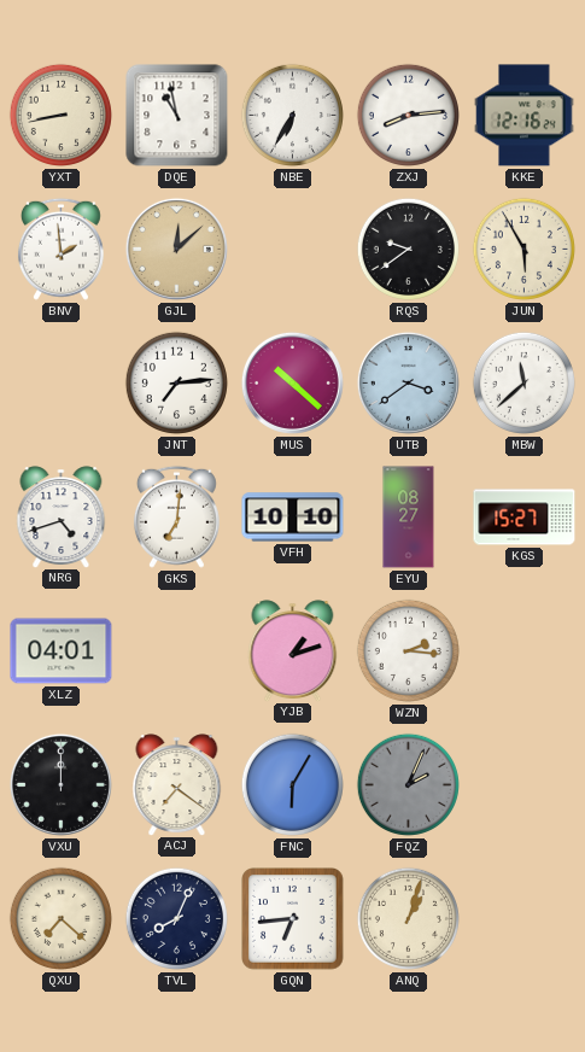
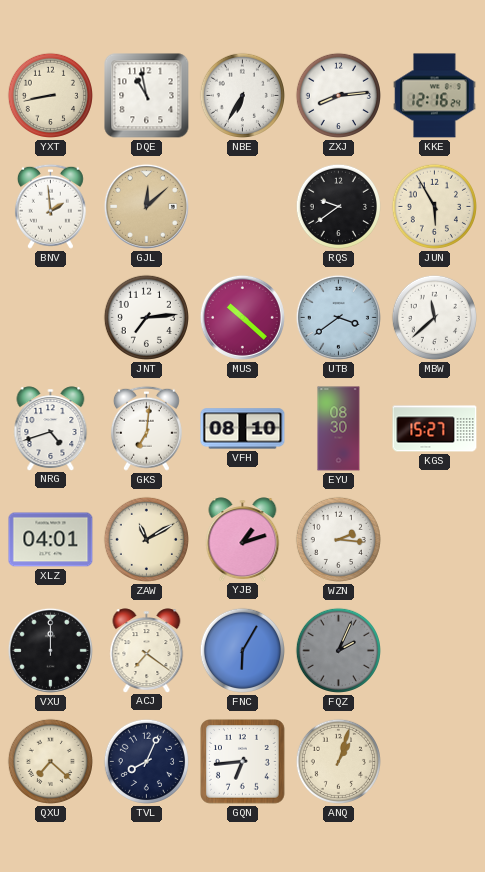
VFH: 10:10 -> 08:10 (243, 429)
EYU: 08:27 -> 08:30 (339, 429)
ZAW: none -> 11:10 (146, 539)
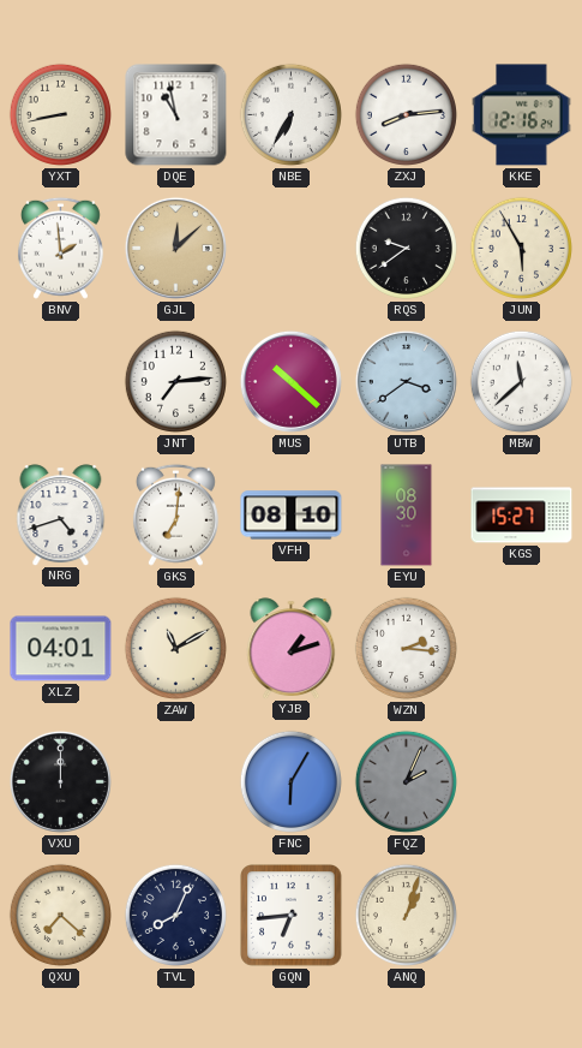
ACJ: 7:21 -> none (147, 650)
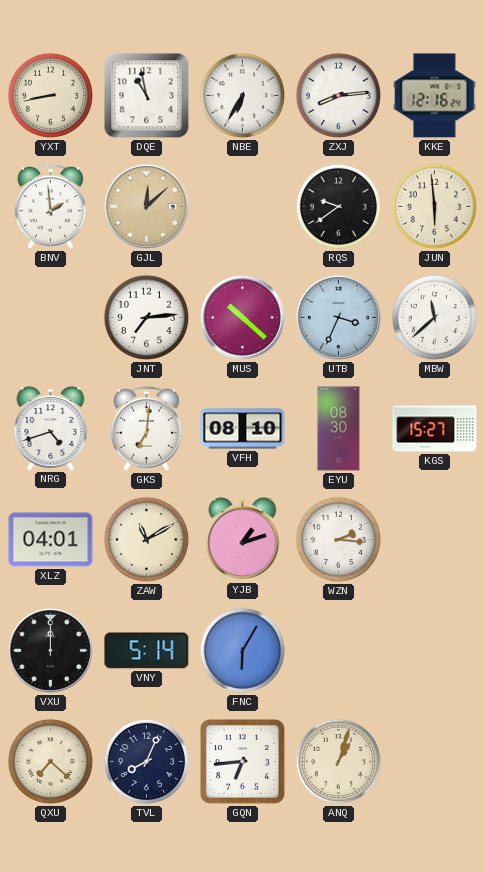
JUN: 5:55 -> 5:59 (434, 206)
UTB: 3:39 -> 3:34 (338, 317)
VNY: none -> 5:14 (147, 651)
FQZ: 2:04 -> none (406, 781)
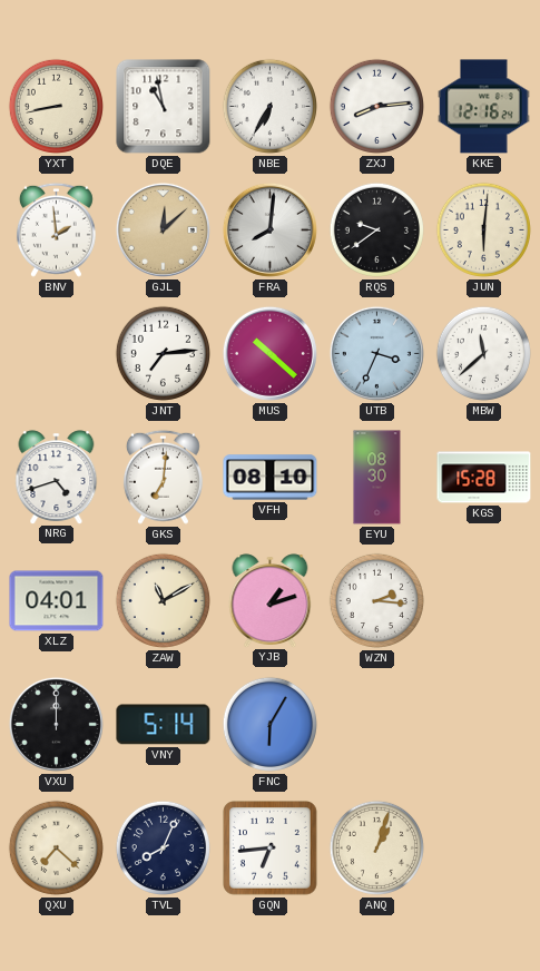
FRA: none -> 8:01 (269, 229)
JUN: 5:59 -> 6:01 (483, 229)
KGS: 15:27 -> 15:28 (484, 478)
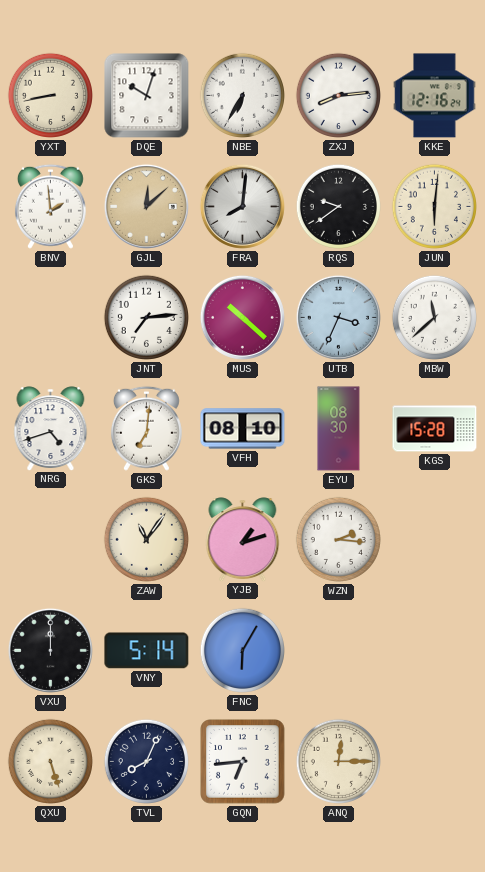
DQE: 10:58 -> 10:03 (147, 96)
XLZ: 04:01 -> none (57, 601)
ZAW: 11:10 -> 11:06 (146, 539)
QXU: 7:22 -> 5:27 (50, 761)
ANQ: 1:03 -> 12:15 (338, 761)
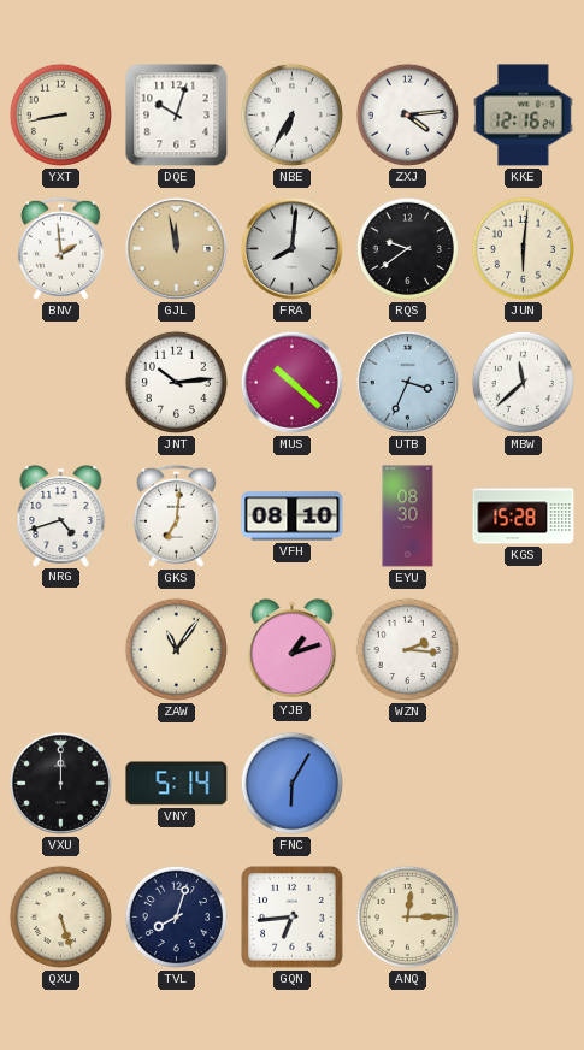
ZXJ: 8:14 -> 4:14 (407, 114)
GJL: 12:08 -> 11:58 (176, 248)
JNT: 7:14 -> 10:14 (176, 382)
TVL: 8:04 -> 8:03 (176, 916)
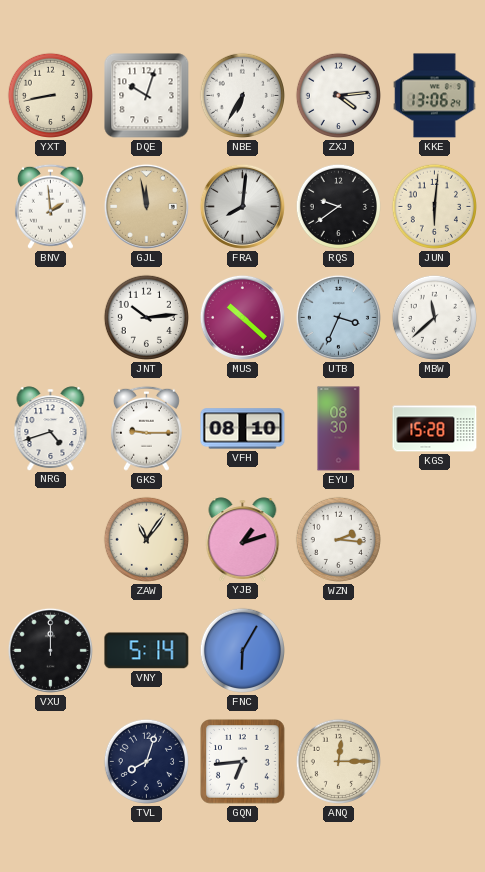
KKE: 12:16 -> 13:06 (435, 96)
GKS: 7:01 -> 9:15 (146, 428)
QXU: 5:27 -> none (60, 916)
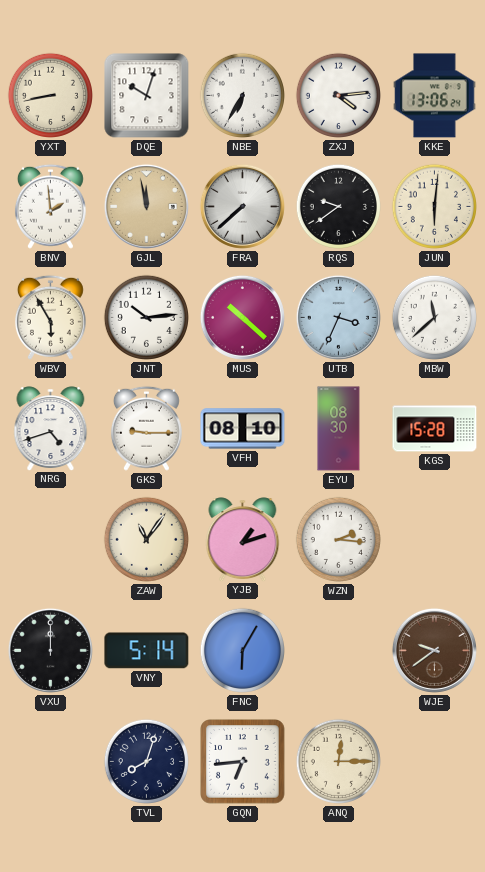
FRA: 8:01 -> 7:38 (242, 206)
WBV: none -> 5:55 (50, 317)
WJE: none -> 9:39 (434, 650)
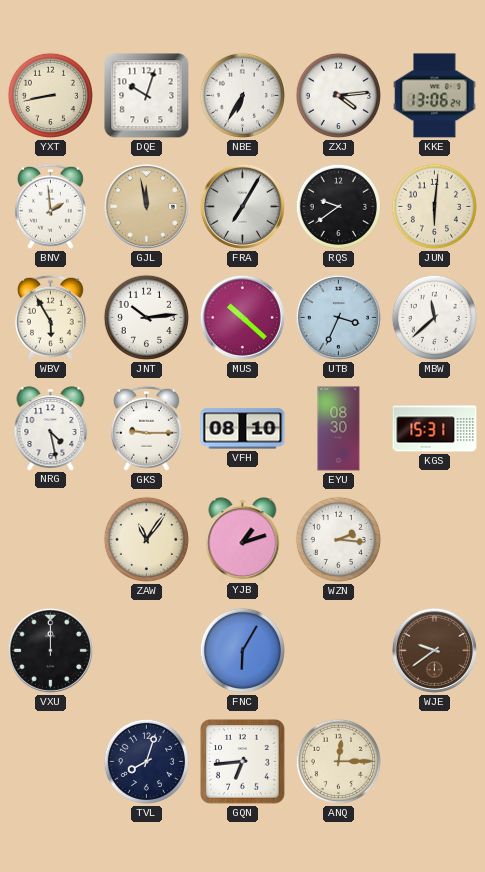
FRA: 7:38 -> 7:05 (242, 206)
NRG: 4:42 -> 4:28 (51, 428)
KGS: 15:28 -> 15:31 (435, 429)
VNY: 5:14 -> none (147, 651)
